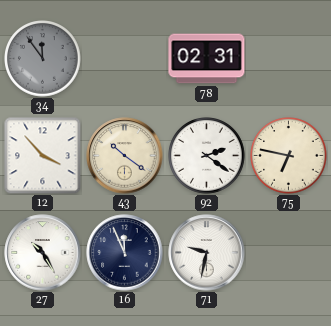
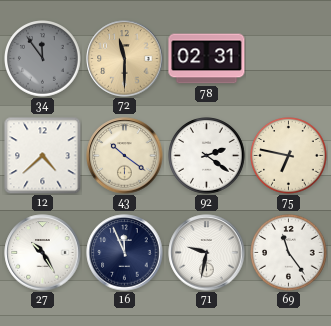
72: none -> 11:30 (125, 59)
12: 3:53 -> 4:38 (42, 155)
69: none -> 11:24 (289, 253)
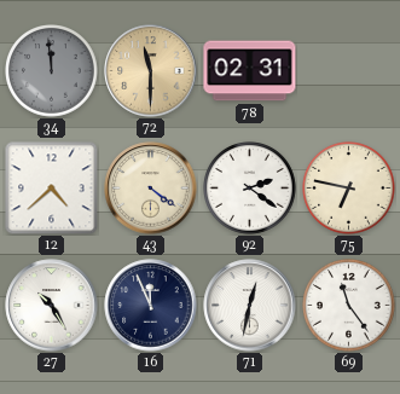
34: 11:54 -> 11:59 (52, 71)
43: 10:21 -> 4:21 (151, 189)
71: 9:32 -> 12:32 (250, 306)
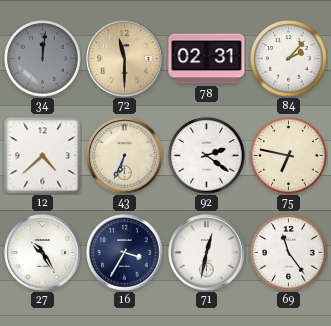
34: 11:59 -> 12:01 (43, 59)
84: none -> 2:07 (289, 59)
43: 4:21 -> 6:34 (125, 156)
16: 11:56 -> 3:35 (125, 253)
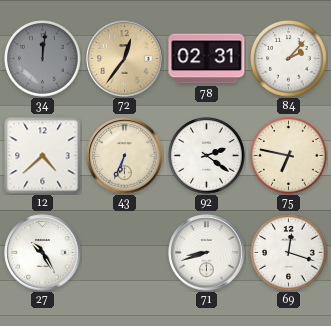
72: 11:30 -> 12:36 (125, 59)
16: 3:35 -> none (125, 253)
71: 12:32 -> 8:42 (207, 253)
69: 11:24 -> 12:18 (289, 253)
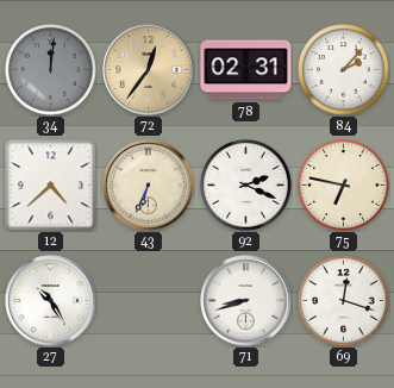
92: 2:21 -> 2:19 (246, 186)
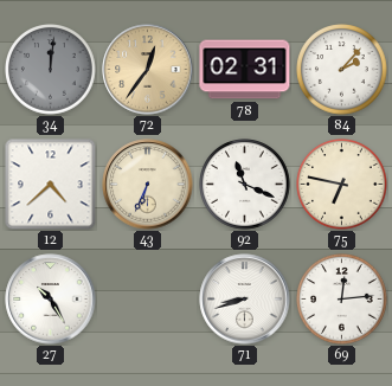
92: 2:19 -> 11:19 (245, 185)
69: 12:18 -> 12:14 (342, 300)
